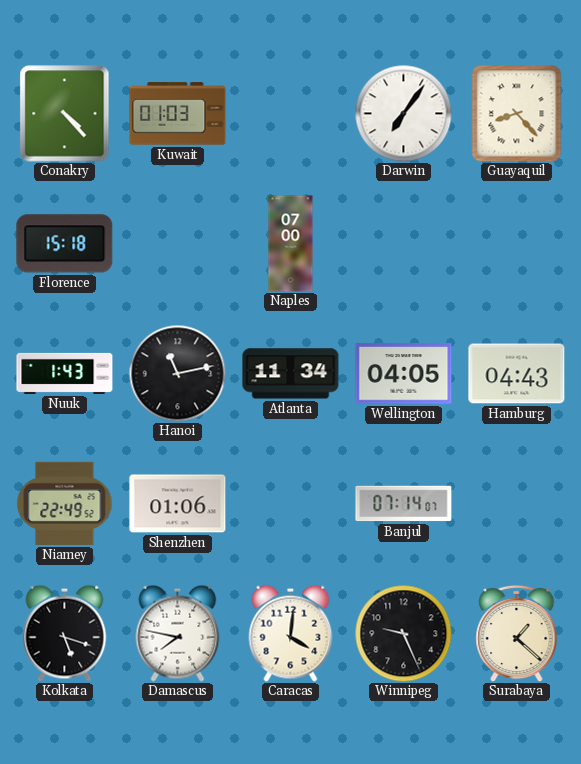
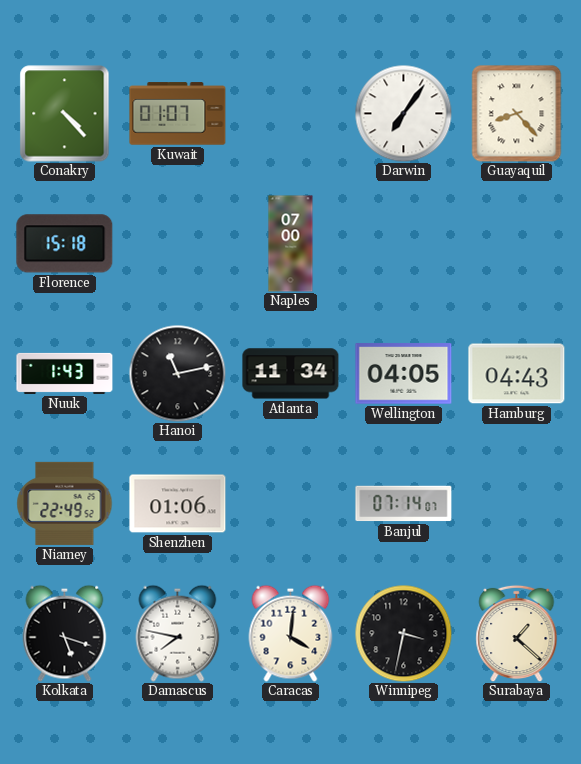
Kuwait: 01:03 -> 01:07 (178, 114)
Winnipeg: 9:26 -> 3:32 (403, 633)
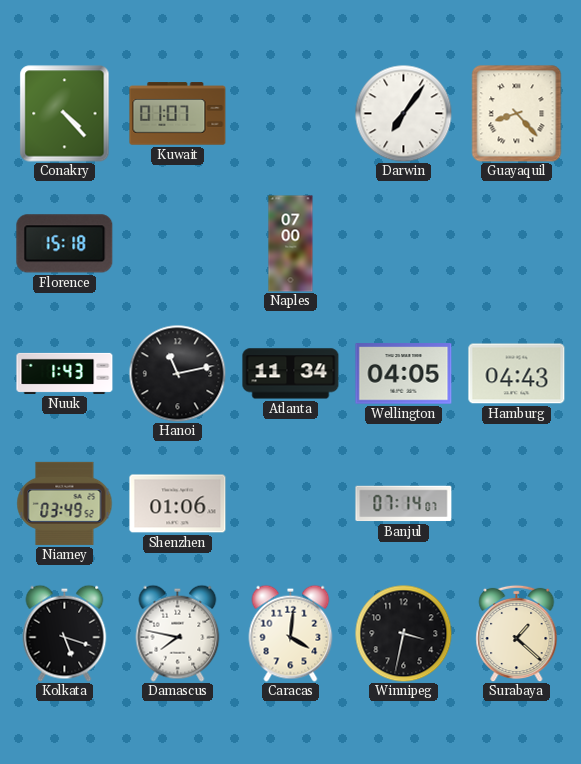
Niamey: 22:49 -> 03:49 (65, 503)
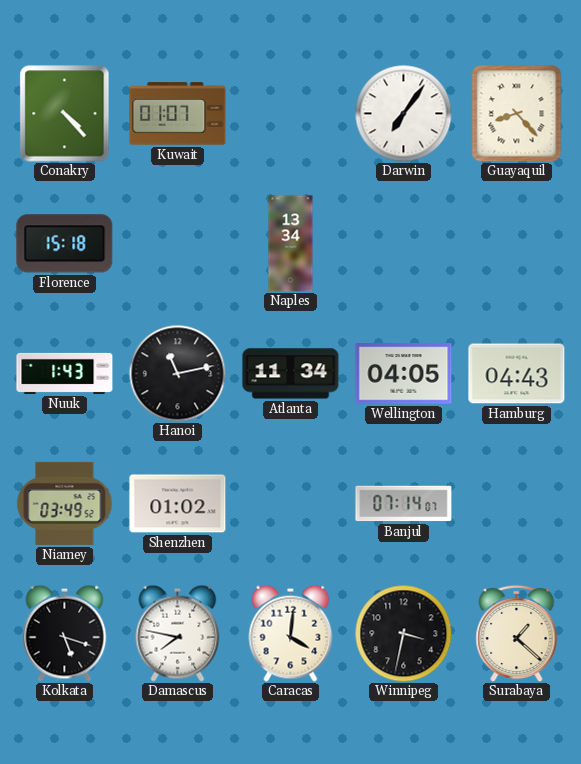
Naples: 07:00 -> 13:34 (291, 244)
Shenzhen: 01:06 -> 01:02 (178, 504)
